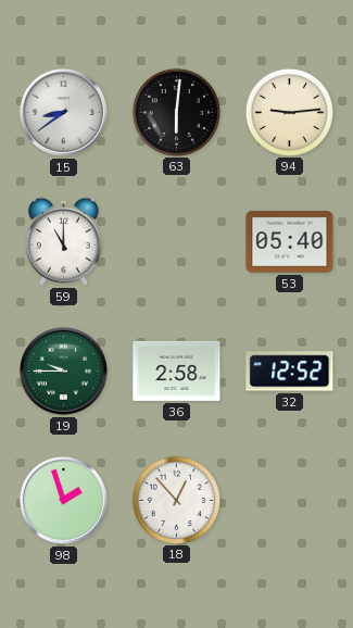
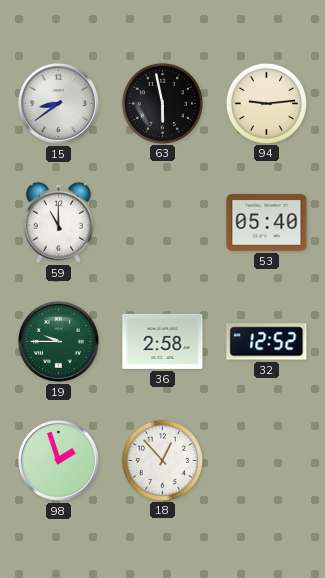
63: 6:01 -> 5:58 (162, 103)
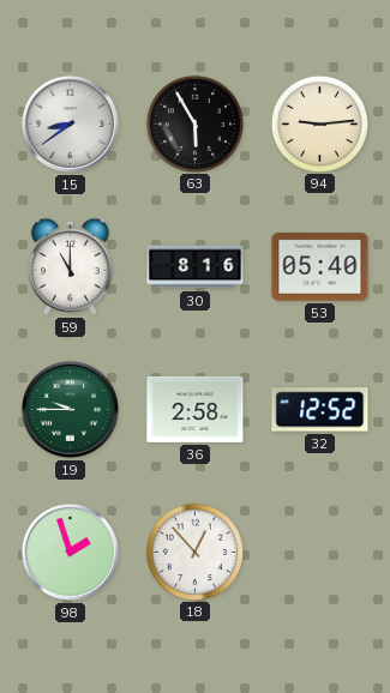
63: 5:58 -> 5:55 (194, 123)
30: none -> 8:16 (196, 267)
